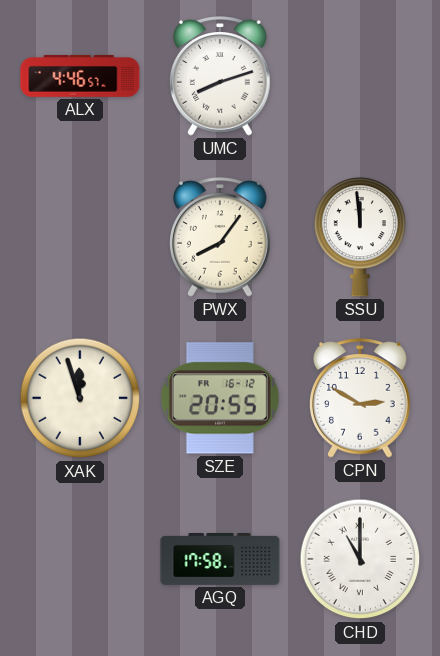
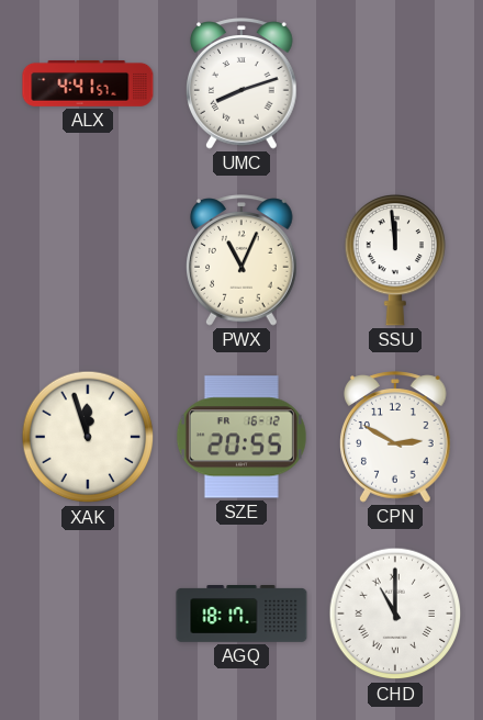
ALX: 4:46 -> 4:41 (88, 83)
PWX: 8:06 -> 11:04 (243, 260)
AGQ: 17:58 -> 18:17 (241, 615)
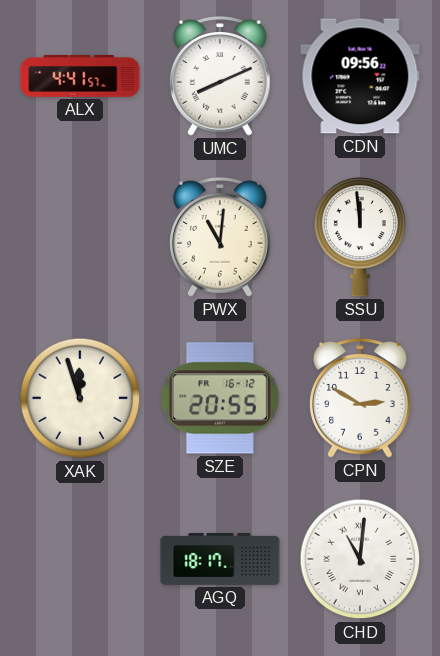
UMC: 8:12 -> 8:11 (221, 76)
CDN: none -> 09:56 (360, 76)
PWX: 11:04 -> 11:01 (221, 237)
CHD: 11:00 -> 11:01 (360, 559)
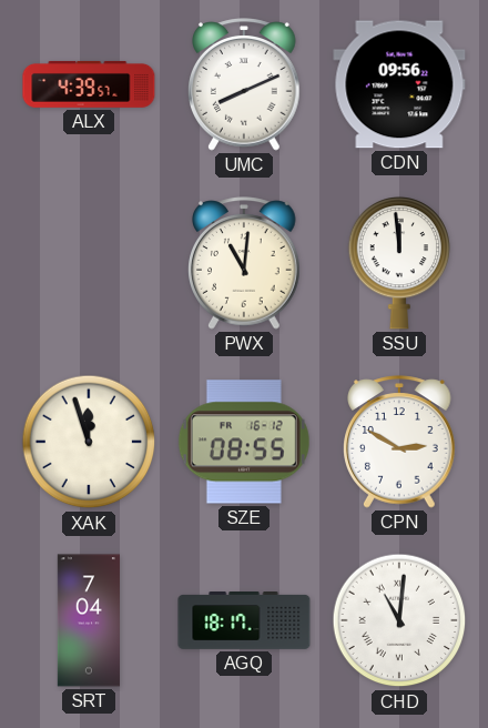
ALX: 4:41 -> 4:39 (89, 84)
SZE: 20:55 -> 08:55 (244, 442)
SRT: none -> 7:04 (89, 620)
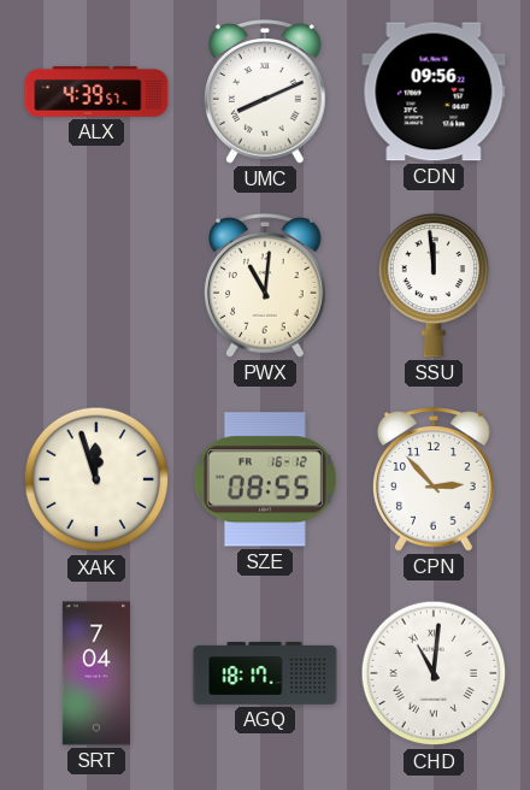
CPN: 2:50 -> 2:53 (435, 479)
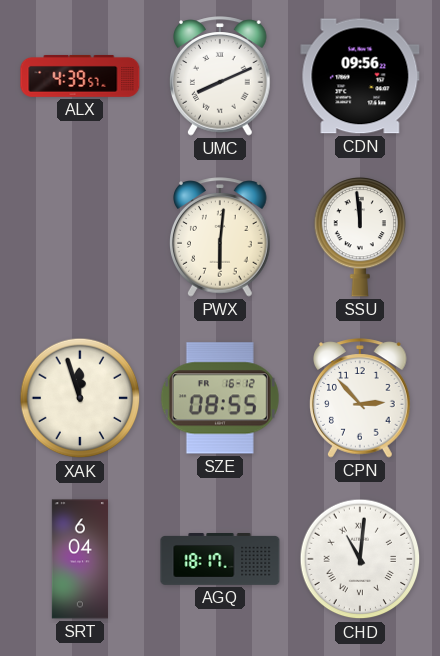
PWX: 11:01 -> 6:01 (221, 237)
SRT: 7:04 -> 6:04 (80, 559)
